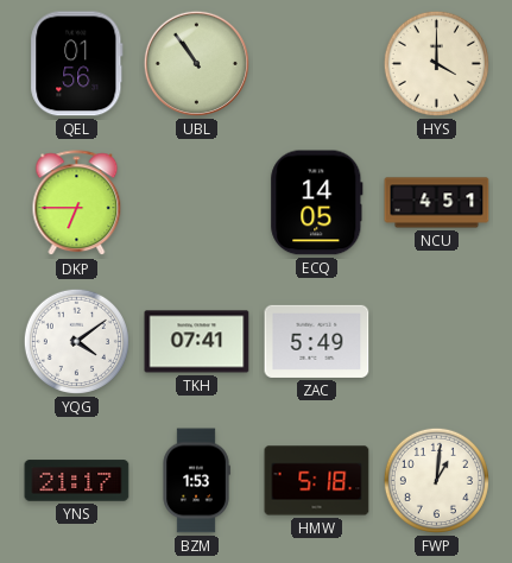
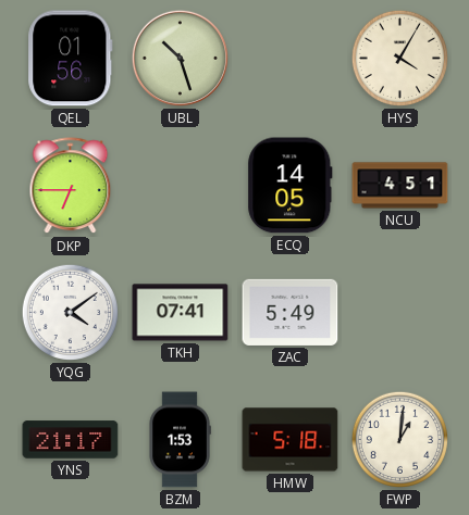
UBL: 10:54 -> 10:27 (180, 58)
HYS: 4:00 -> 4:05 (399, 58)
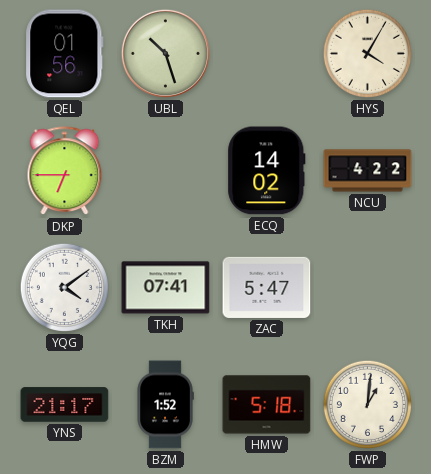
ECQ: 14:05 -> 14:02 (267, 171)
NCU: 4:51 -> 4:22 (368, 171)
ZAC: 5:49 -> 5:47 (267, 287)
BZM: 1:53 -> 1:52 (165, 405)
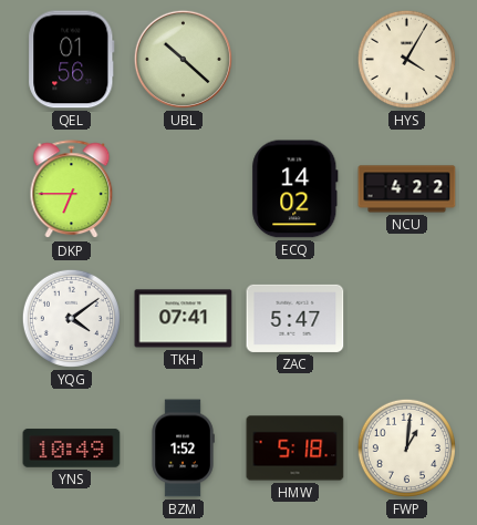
UBL: 10:27 -> 10:22 (183, 59)
YNS: 21:17 -> 10:49 (72, 449)
